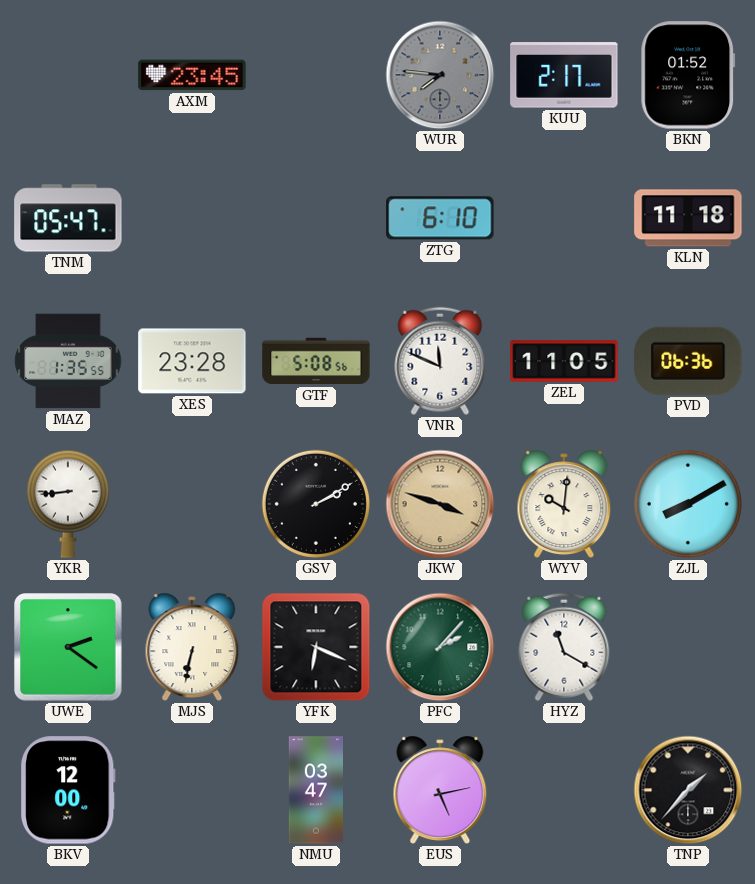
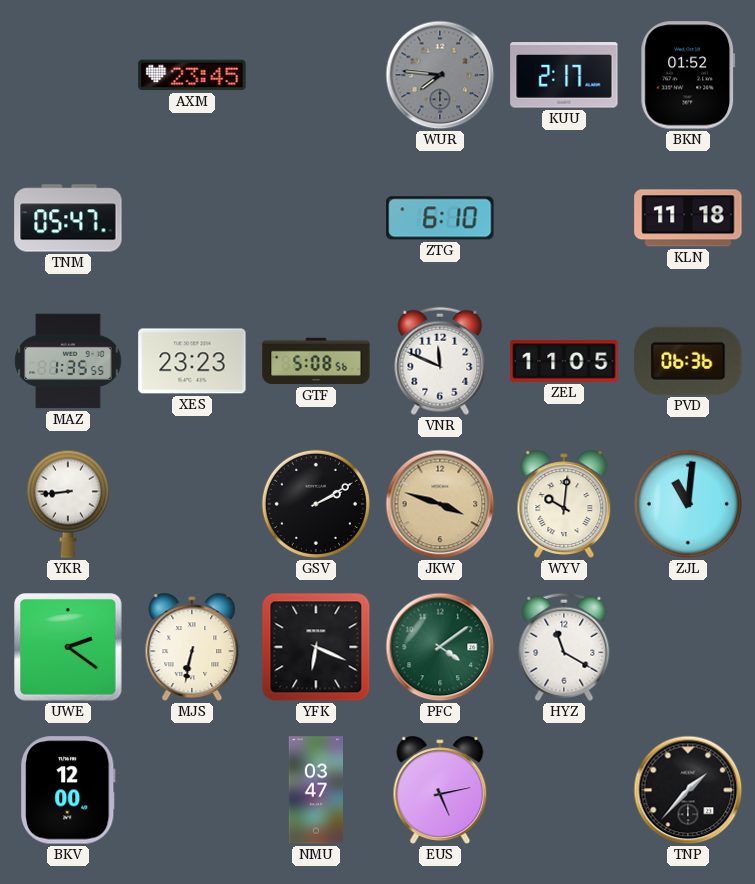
XES: 23:28 -> 23:23 (192, 361)
ZJL: 8:10 -> 11:01 (688, 504)
PFC: 2:07 -> 4:09 (440, 647)
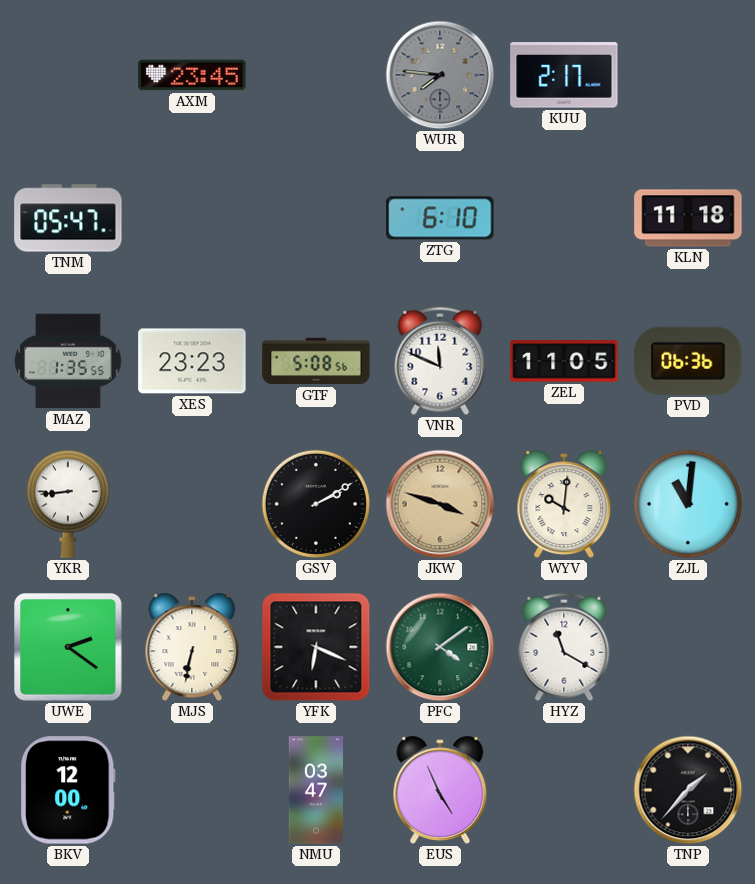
BKN: 01:52 -> none (688, 75)
EUS: 5:13 -> 4:56 (440, 790)
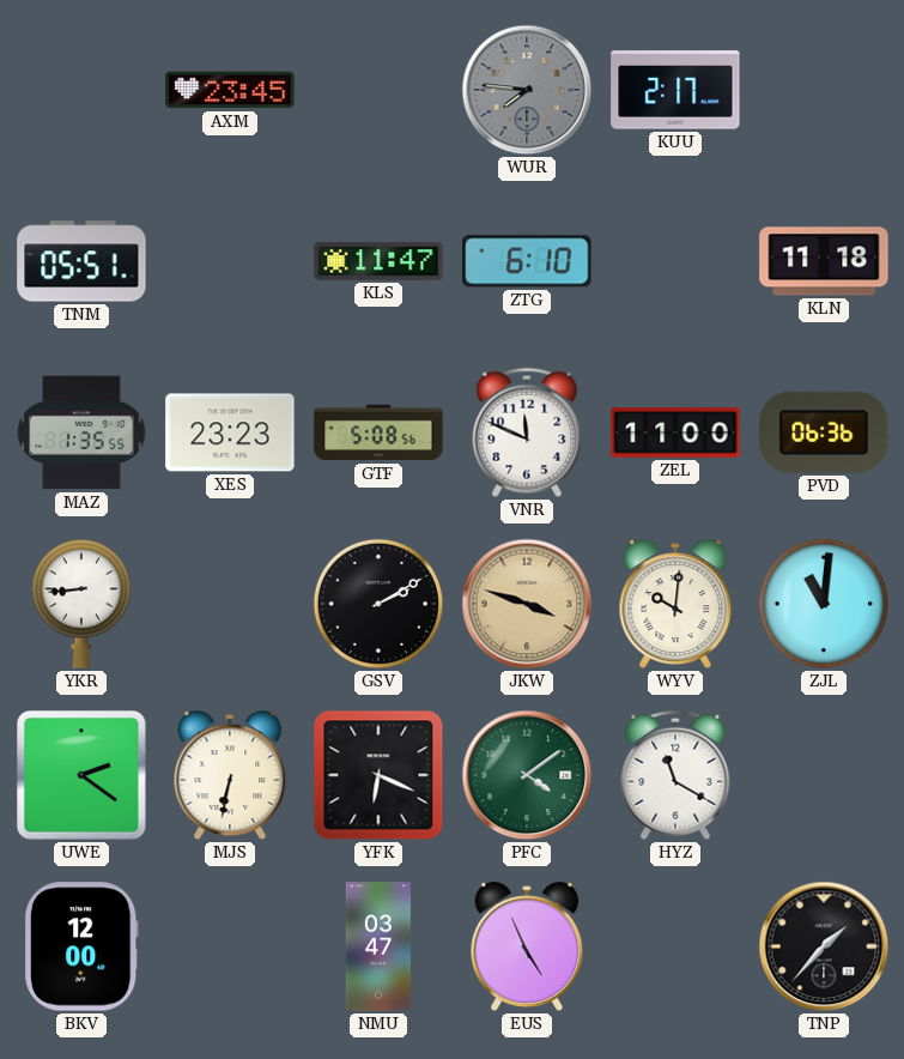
TNM: 05:47 -> 05:51 (81, 261)
KLS: none -> 11:47 (378, 261)
ZEL: 11:05 -> 11:00 (675, 432)
